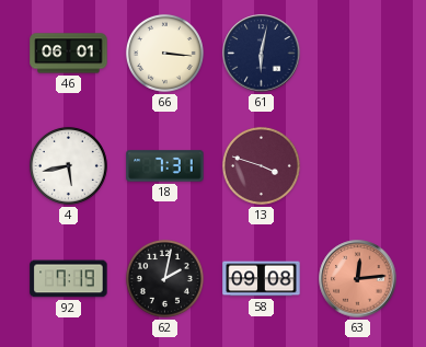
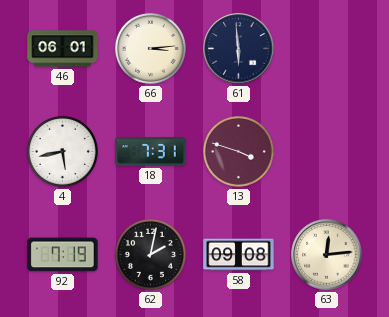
66: 3:16 -> 3:14 (150, 48)
61: 6:02 -> 5:59 (239, 49)
63 dial: salmon -> cream (327, 255)
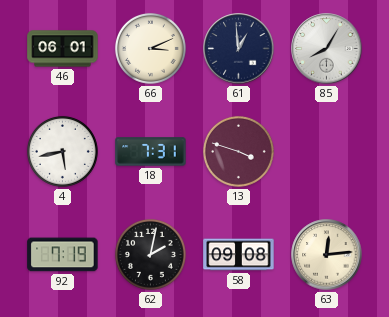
66: 3:14 -> 3:11 (150, 48)
61: 5:59 -> 12:59 (239, 49)
85: none -> 8:05 (327, 49)
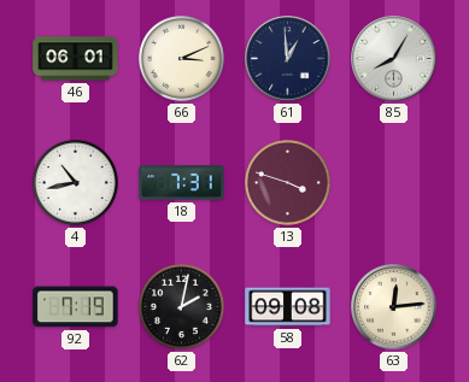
4: 5:43 -> 10:43 (75, 182)
